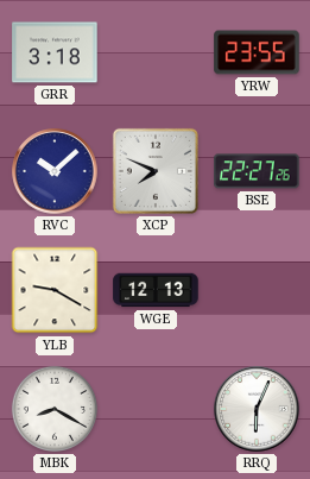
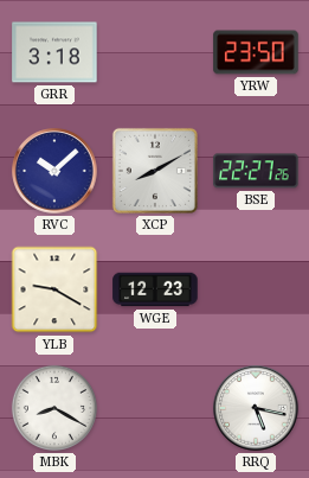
YRW: 23:55 -> 23:50 (256, 52)
XCP: 7:49 -> 8:10 (155, 171)
WGE: 12:13 -> 12:23 (155, 289)
RRQ: 6:04 -> 5:17 (256, 408)
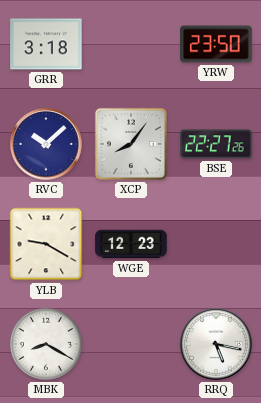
XCP: 8:10 -> 8:06 (131, 144)
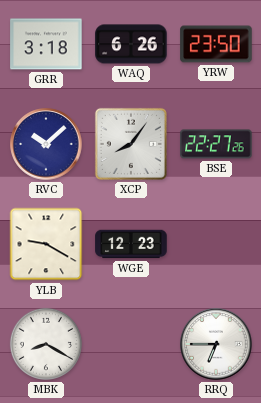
WAQ: none -> 6:26 (131, 44)
RRQ: 5:17 -> 6:45 (216, 344)
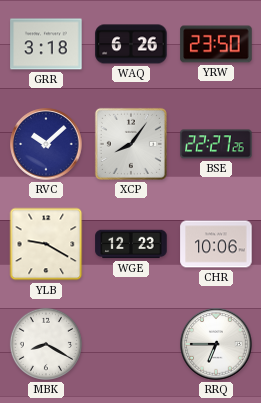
CHR: none -> 10:06 (216, 244)
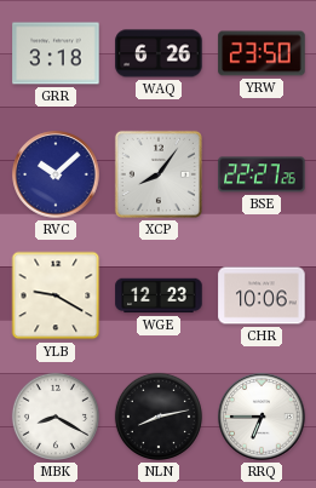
NLN: none -> 8:13 (159, 417)
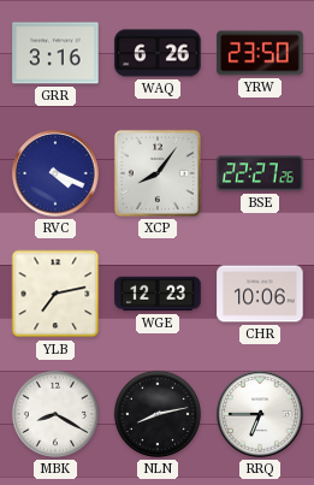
GRR: 3:18 -> 3:16 (55, 53)
RVC: 10:08 -> 4:19 (55, 173)
YLB: 9:20 -> 7:13 (55, 294)
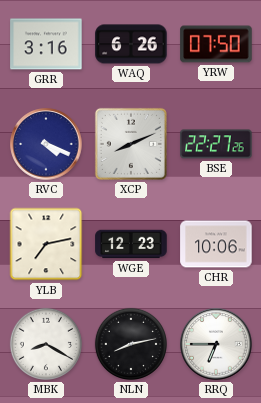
YRW: 23:50 -> 07:50 (216, 44)
XCP: 8:06 -> 8:11 (131, 144)
